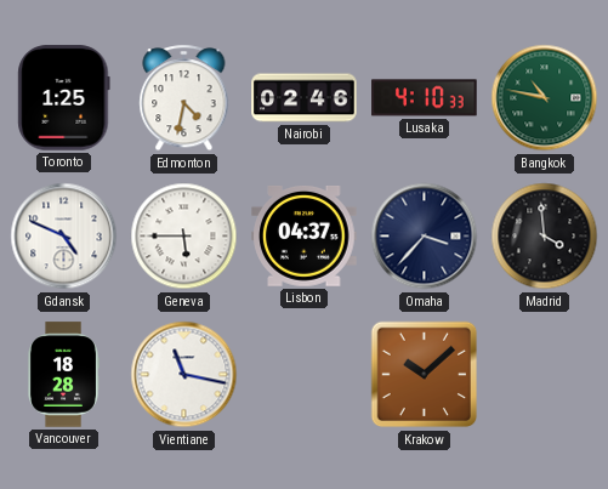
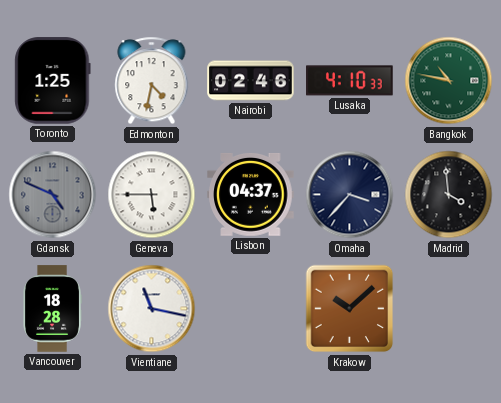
Gdansk dial: white -> grey (53, 195)
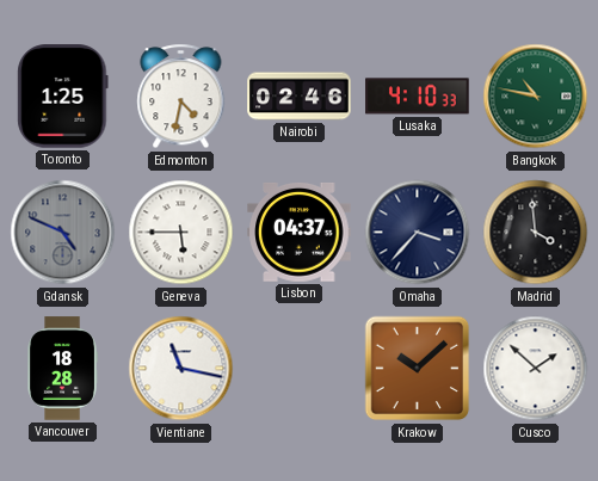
Cusco: none -> 1:52 (536, 369)
